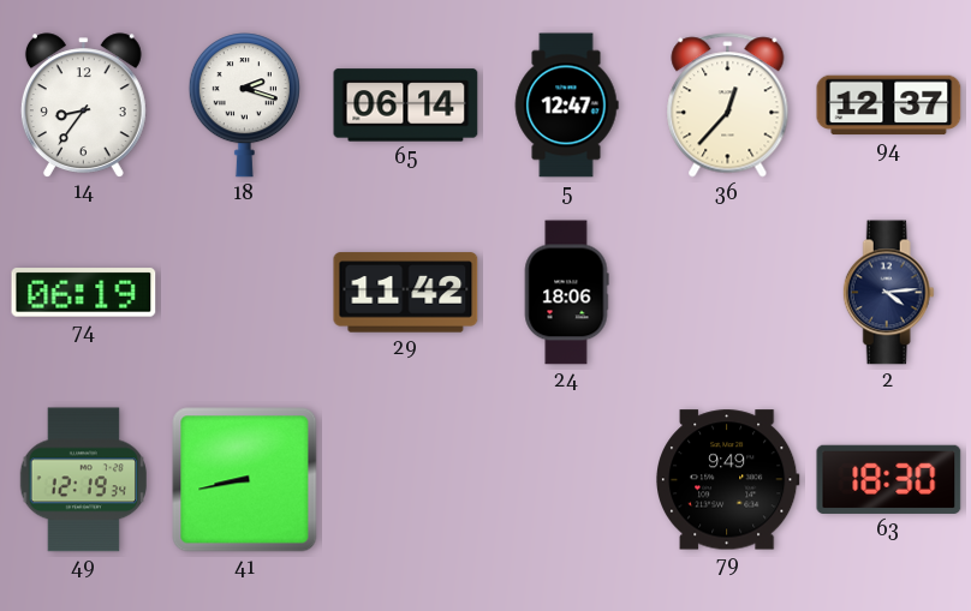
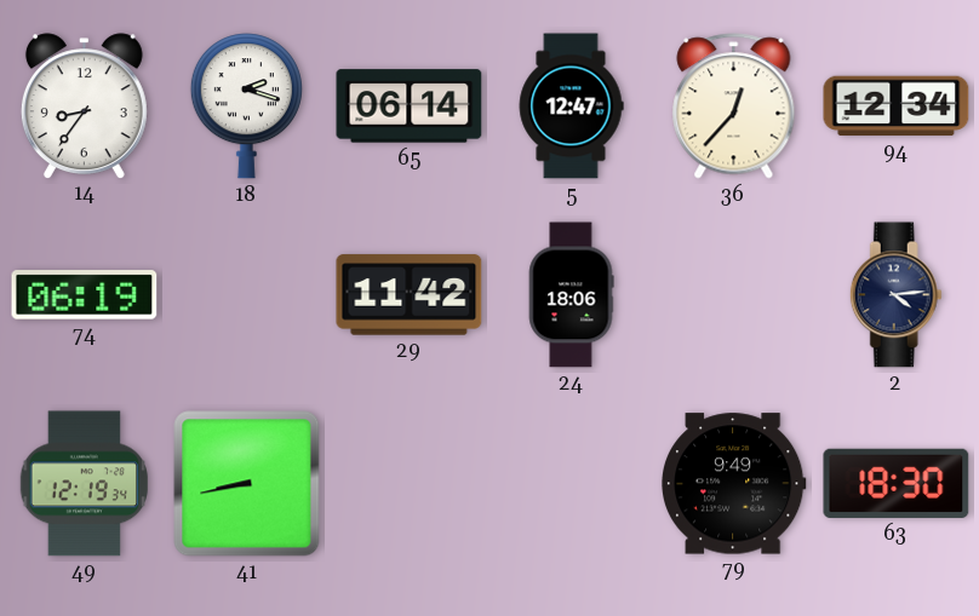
94: 12:37 -> 12:34 (897, 106)
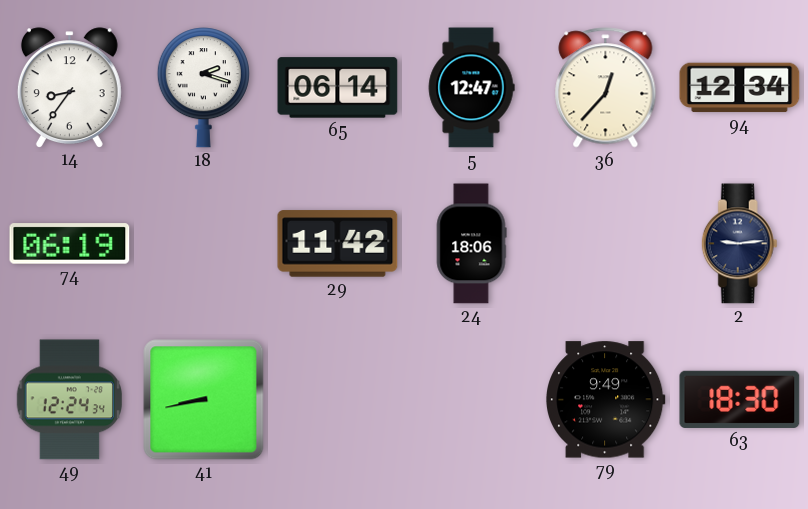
2: 4:14 -> 9:14 (739, 244)
49: 12:19 -> 12:24 (69, 400)
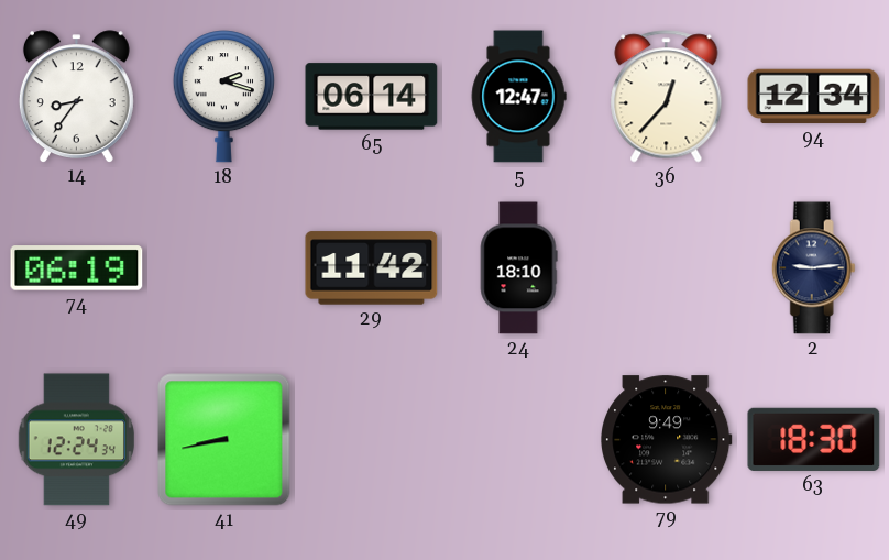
24: 18:06 -> 18:10 (518, 268)
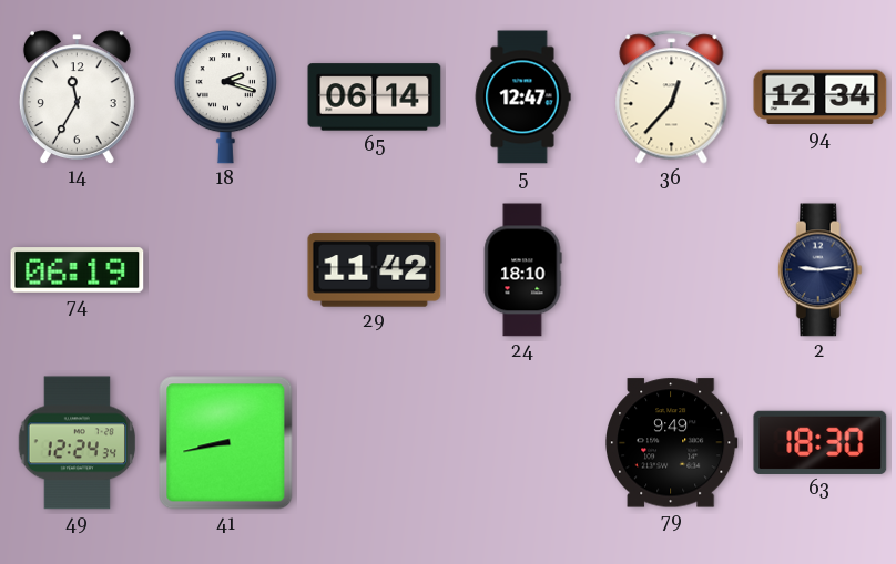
14: 8:36 -> 11:35 (77, 96)
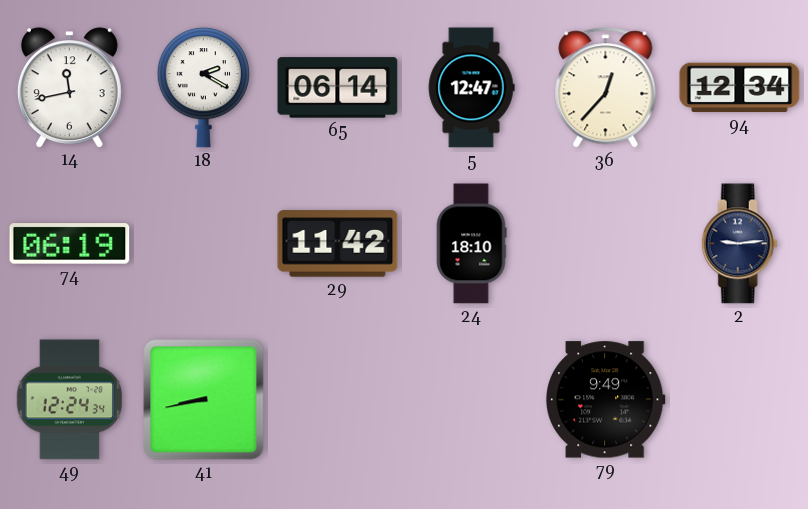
14: 11:35 -> 11:43 (69, 87)
18: 2:18 -> 2:20 (203, 88)
63: 18:30 -> none (821, 442)
